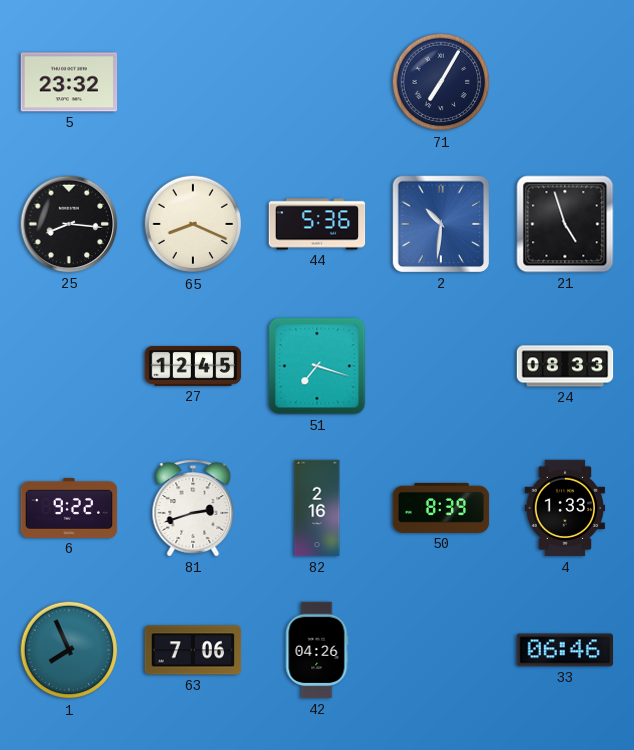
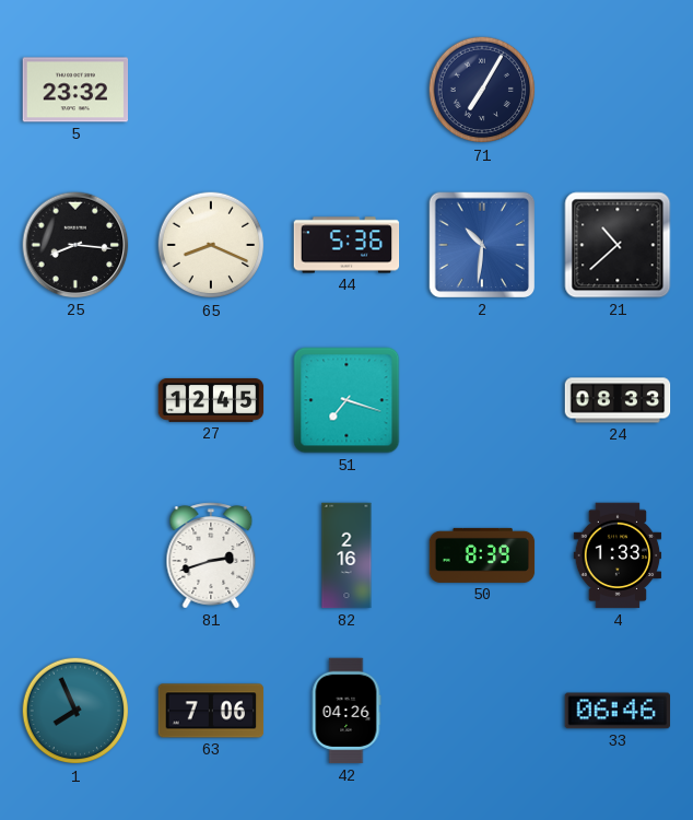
21: 4:57 -> 10:38 (618, 245)
6: 9:22 -> none (69, 508)
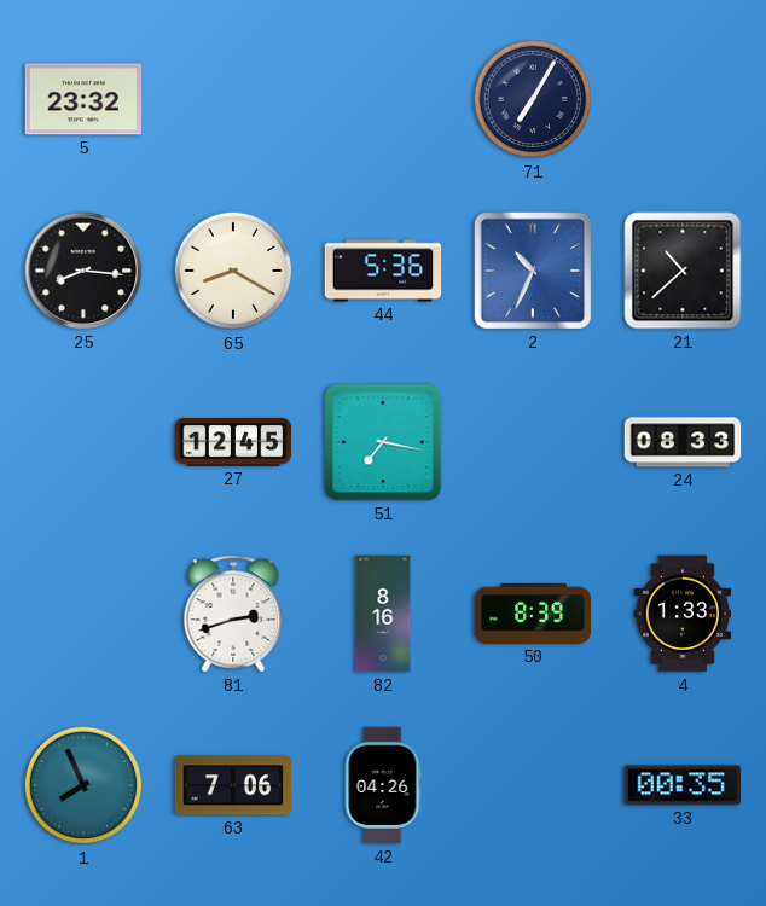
65: 8:19 -> 8:20 (233, 271)
2: 10:31 -> 10:34 (533, 271)
51: 7:18 -> 7:17 (383, 442)
82: 2:16 -> 8:16 (383, 614)
33: 06:46 -> 00:35 (683, 785)
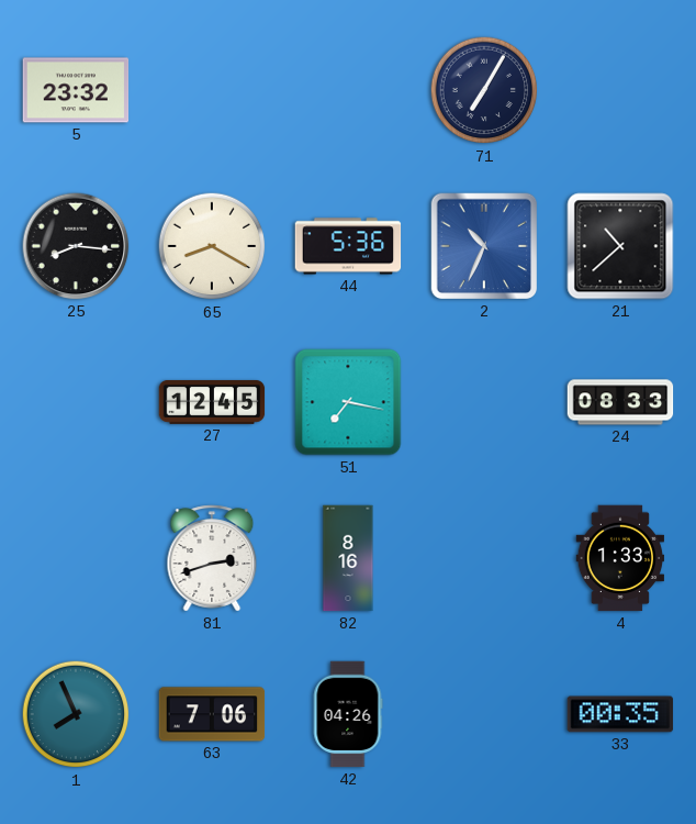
50: 8:39 -> none (533, 614)
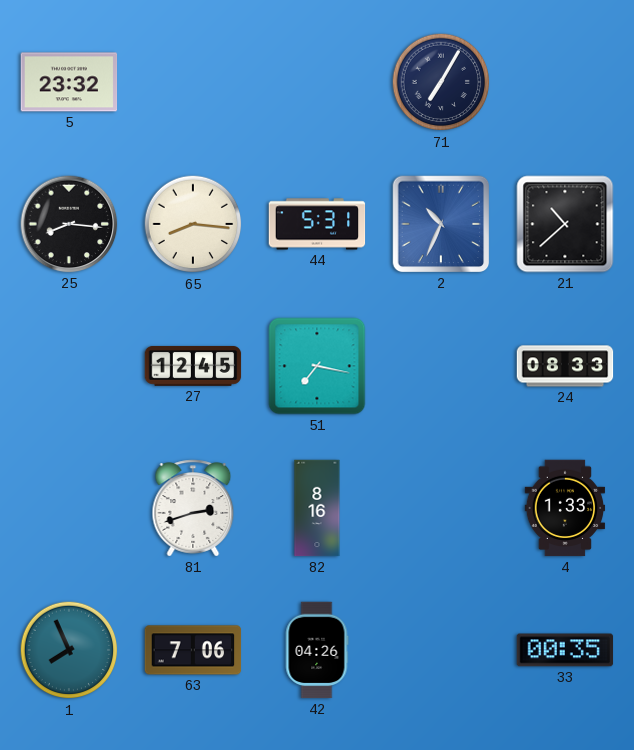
65: 8:20 -> 8:16 (193, 224)
44: 5:36 -> 5:31 (317, 224)
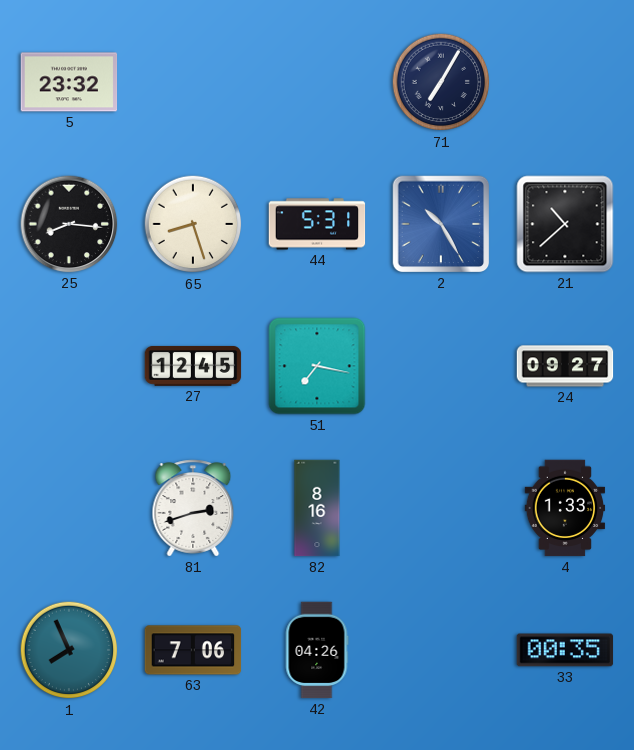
65: 8:16 -> 8:27 (193, 224)
2: 10:34 -> 10:25 (441, 224)
24: 08:33 -> 09:27 (565, 366)
